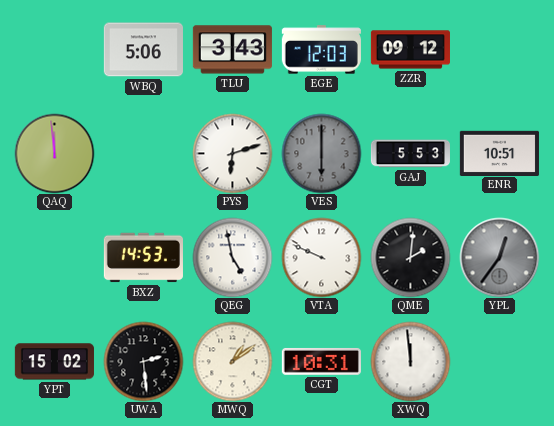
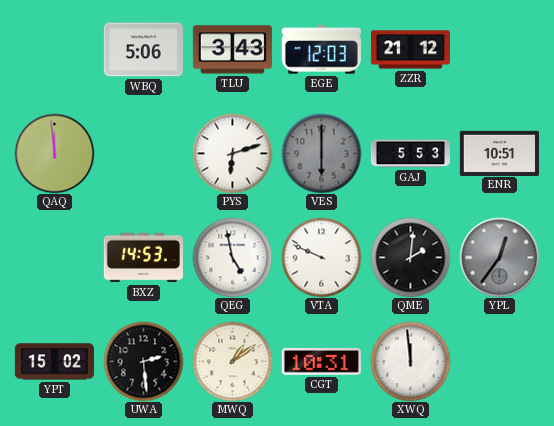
ZZR: 09:12 -> 21:12 (410, 50)
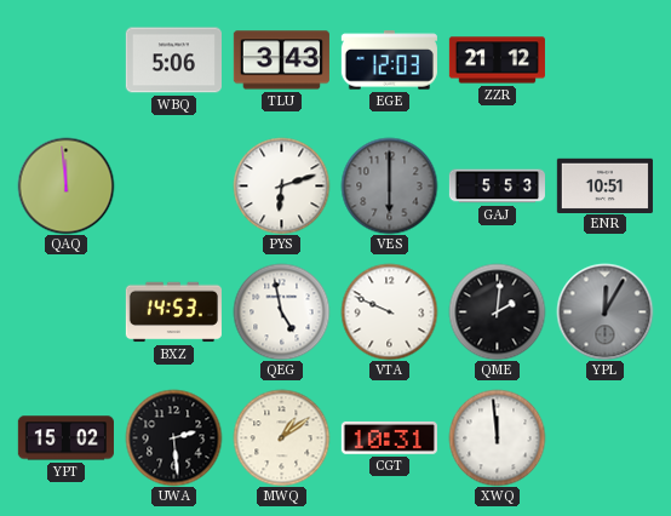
YPL: 12:36 -> 12:05 (604, 311)
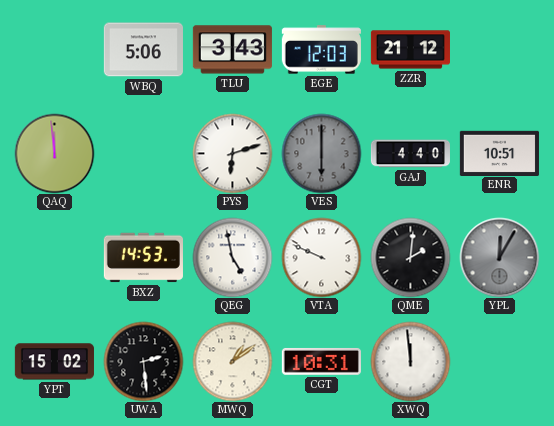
GAJ: 5:53 -> 4:40 (410, 154)
